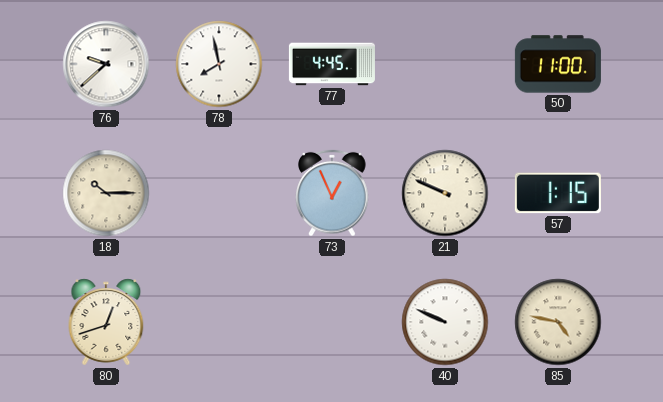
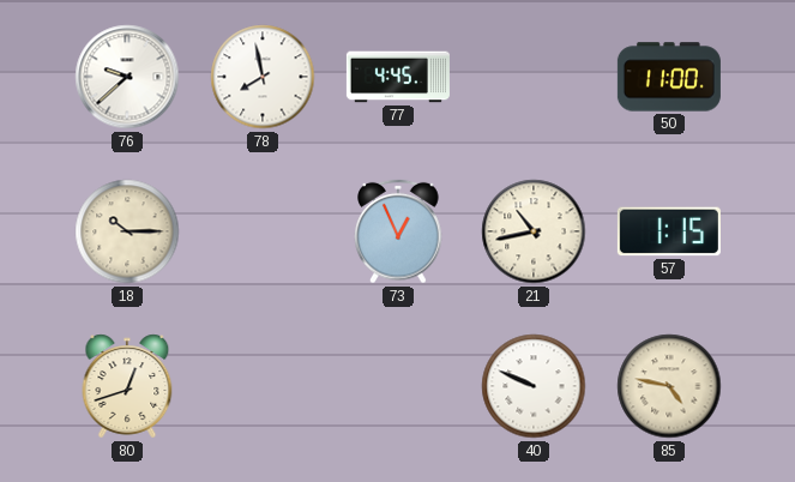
21: 9:49 -> 10:43 (534, 231)
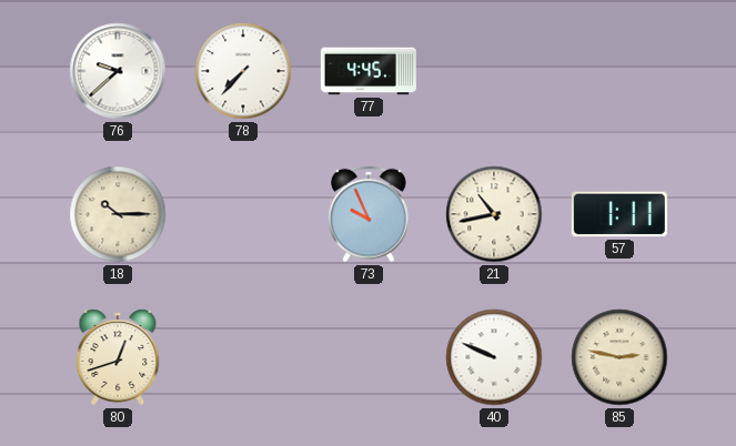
78: 7:58 -> 7:37 (243, 71)
50: 11:00 -> none (669, 77)
73: 12:56 -> 9:56 (369, 214)
57: 1:15 -> 1:11 (619, 214)
85: 4:47 -> 2:47 (619, 357)
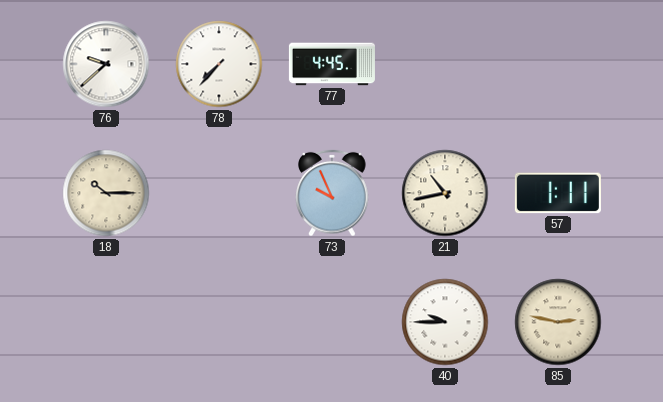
80: 12:42 -> none (118, 357)
40: 9:49 -> 9:45 (445, 322)
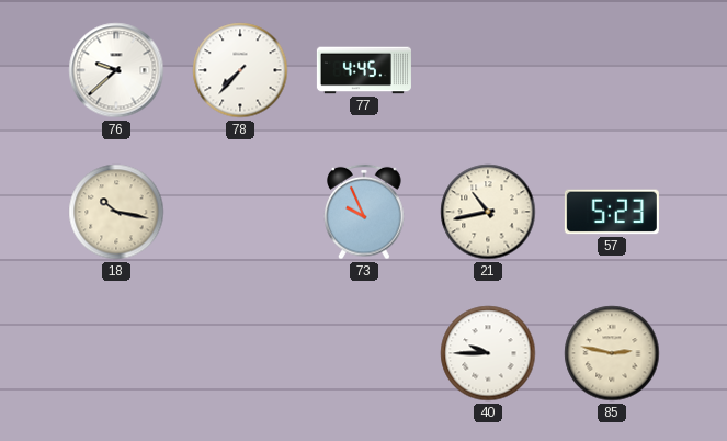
18: 10:15 -> 10:17 (116, 212)
57: 1:11 -> 5:23 (612, 212)
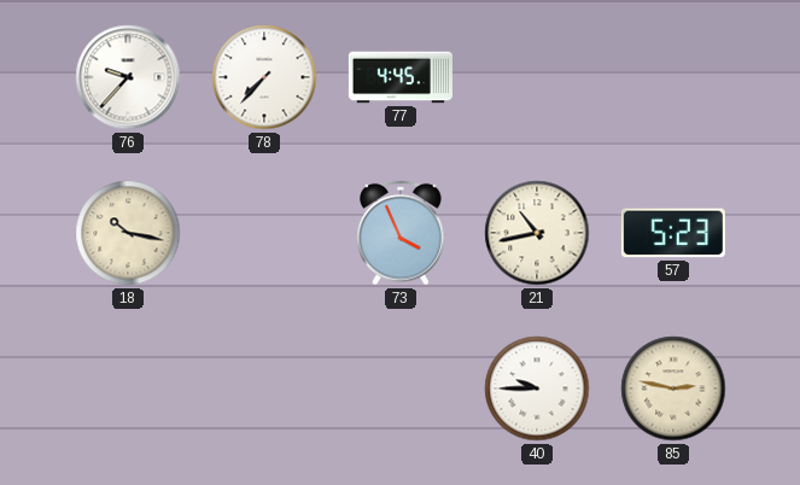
76: 9:38 -> 9:37 (128, 77)
73: 9:56 -> 3:56 (401, 233)
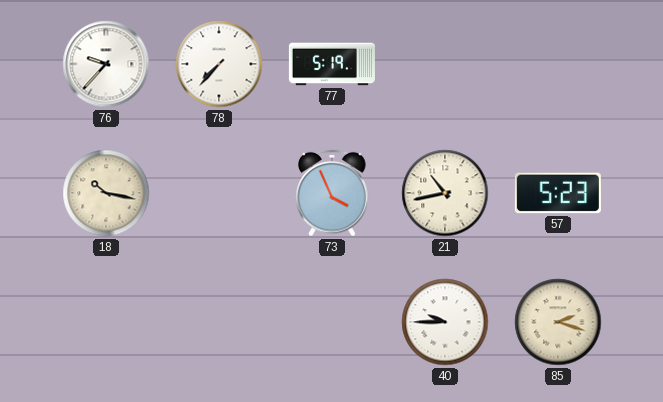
77: 4:45 -> 5:19 (332, 64)
85: 2:47 -> 2:18 (558, 322)
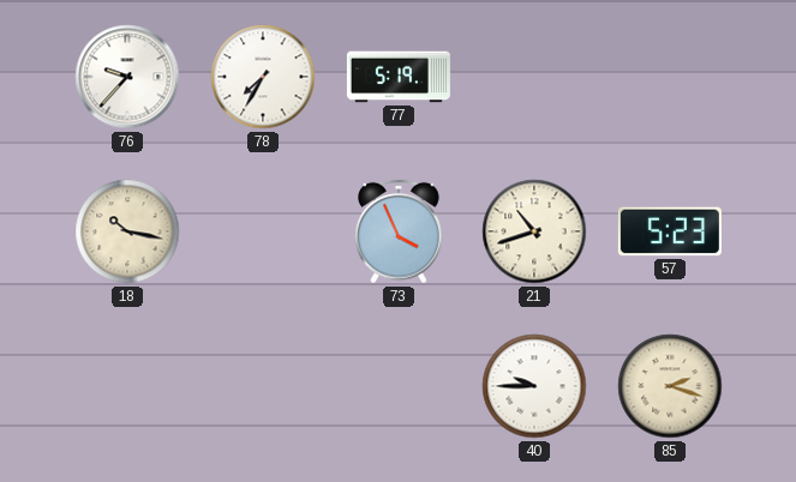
78: 7:37 -> 7:35 (263, 77)
21: 10:43 -> 10:42 (534, 231)
